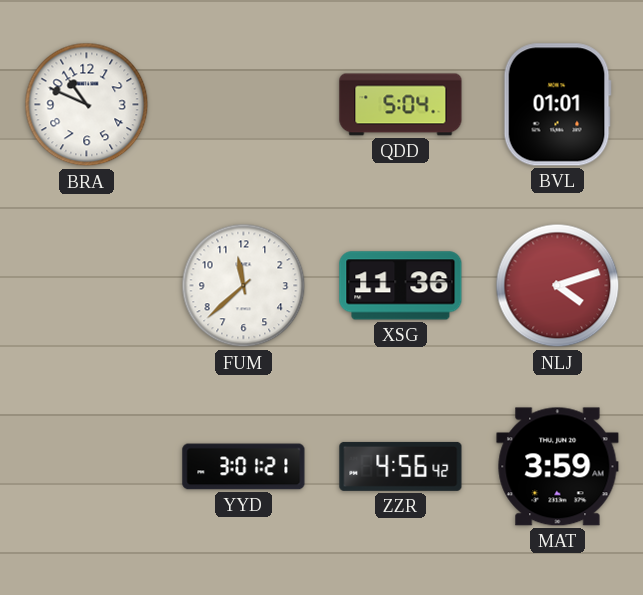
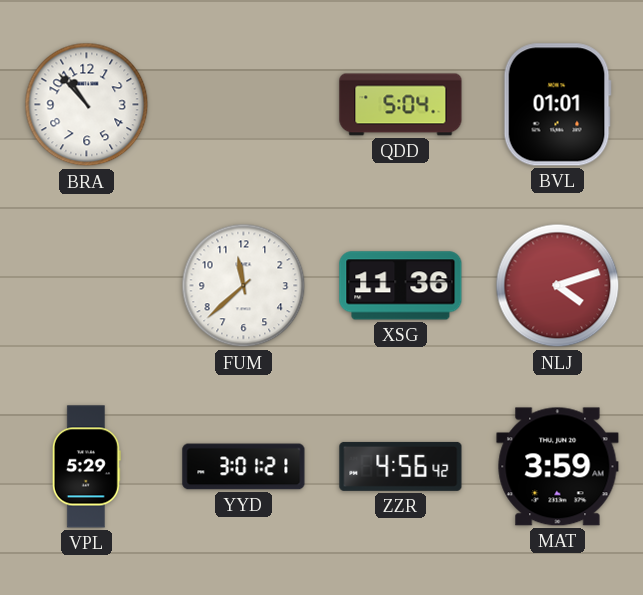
BRA: 10:49 -> 10:53 (87, 105)
VPL: none -> 5:29 (86, 467)
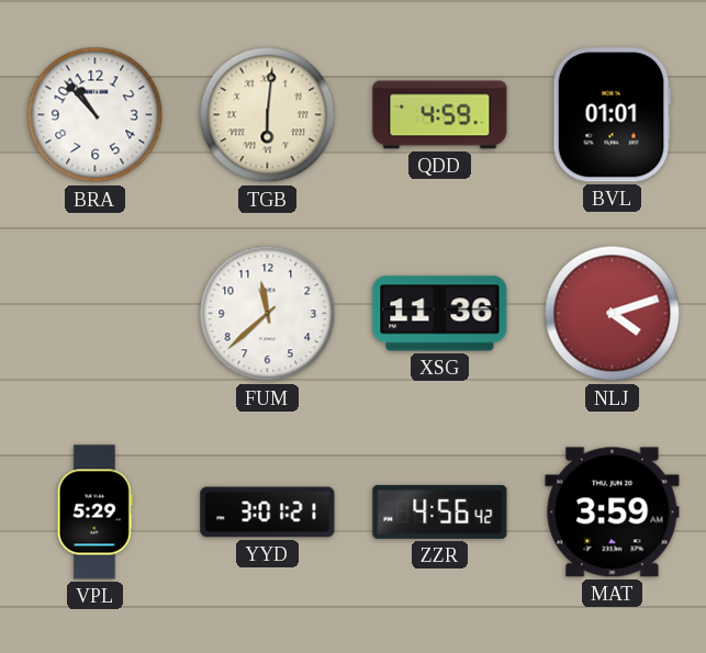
TGB: none -> 6:01 (268, 115)
QDD: 5:04 -> 4:59 (440, 115)
